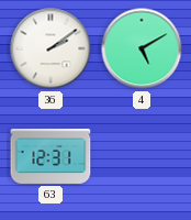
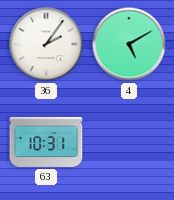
36: 2:09 -> 2:06 (46, 44)
63: 12:31 -> 10:31 (46, 142)
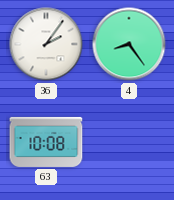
4: 5:10 -> 8:24 (129, 44)
63: 10:31 -> 10:08 (46, 142)
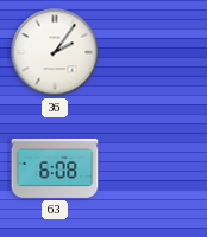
4: 8:24 -> none (129, 44)
63: 10:08 -> 6:08 (55, 168)
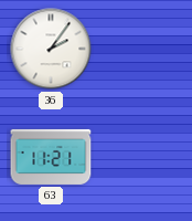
63: 6:08 -> 11:21 (51, 157)
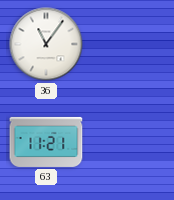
36: 2:06 -> 11:06 (46, 44)
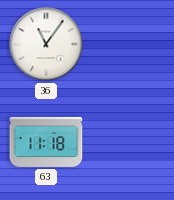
63: 11:21 -> 11:18 (46, 142)
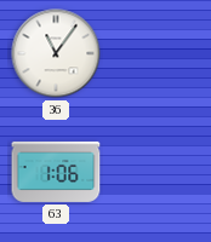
63: 11:18 -> 1:06 (56, 172)
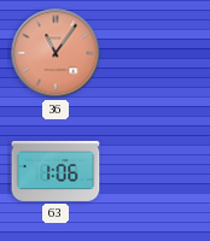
36 dial: white -> salmon (56, 53)
